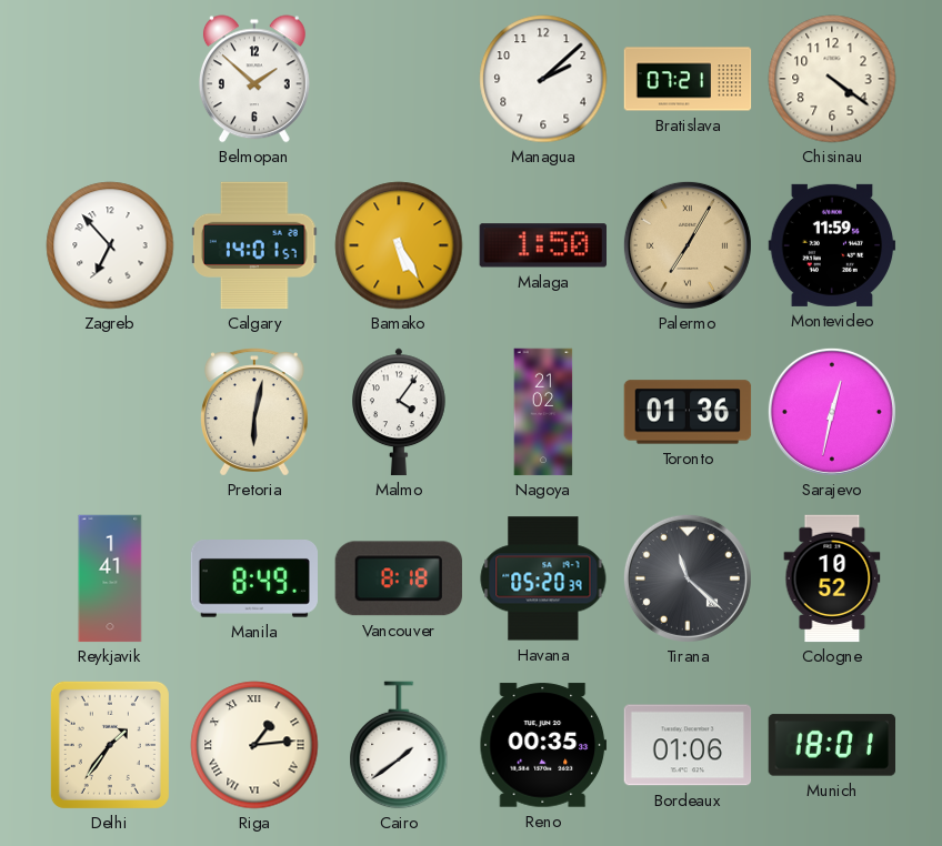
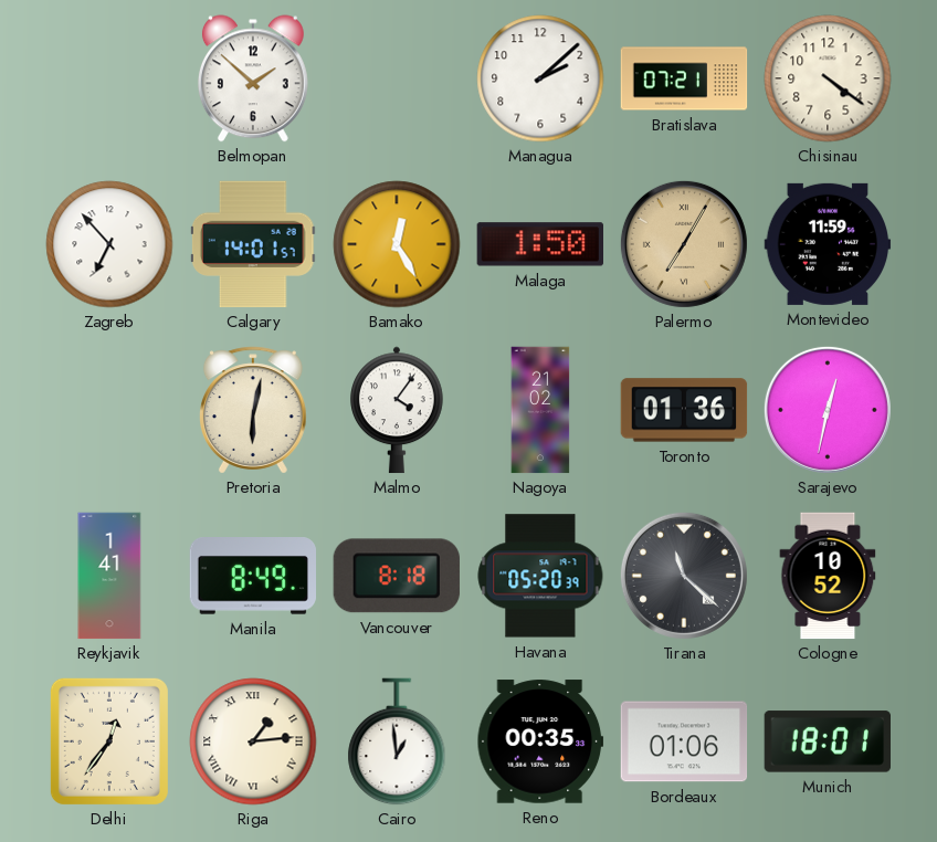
Bamako: 5:25 -> 12:25 (397, 244)
Delhi: 1:36 -> 12:36 (109, 741)
Cairo: 1:39 -> 12:59 (397, 741)
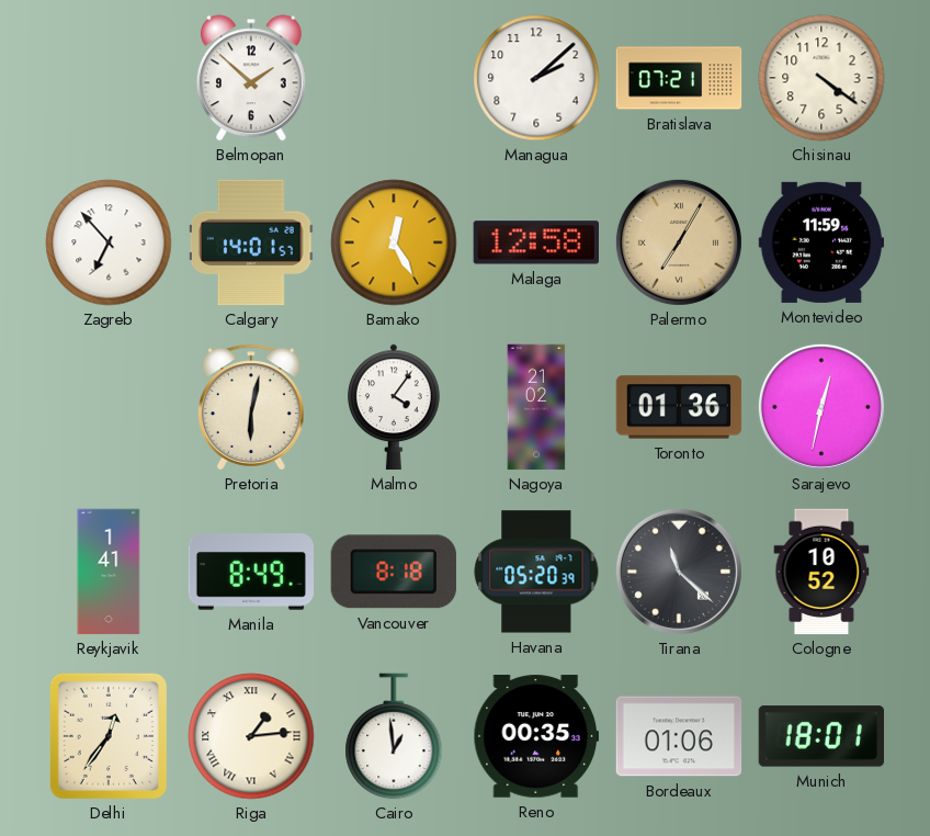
Malaga: 1:50 -> 12:58 (535, 242)
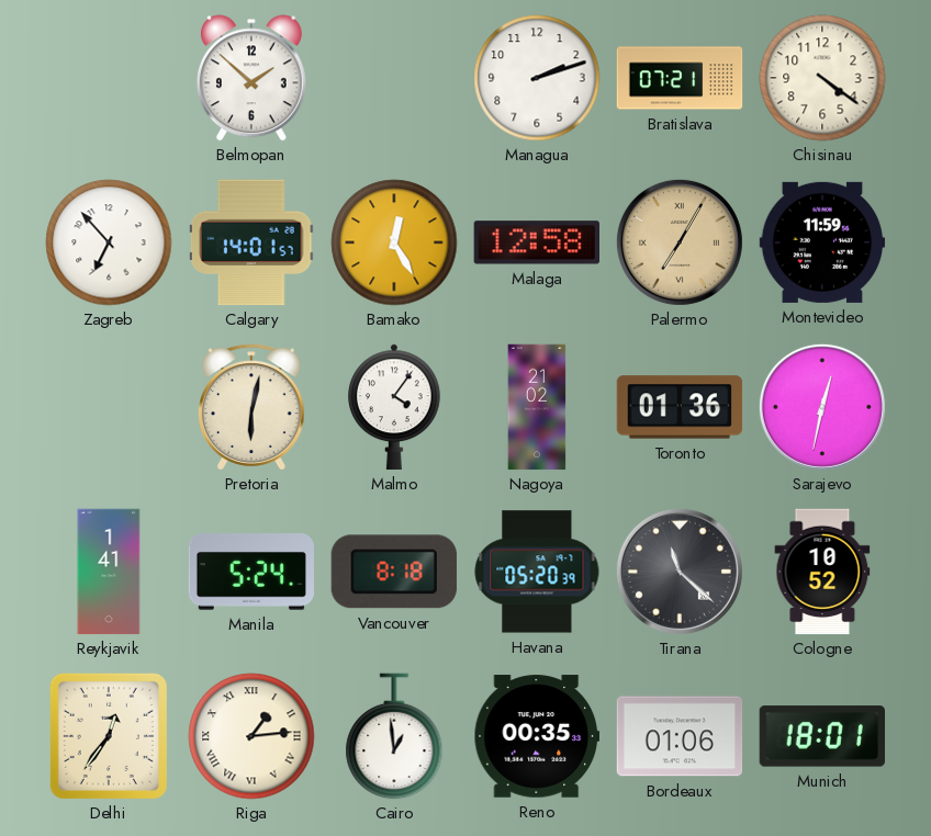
Managua: 2:08 -> 2:12 (537, 78)
Manila: 8:49 -> 5:24 (250, 573)
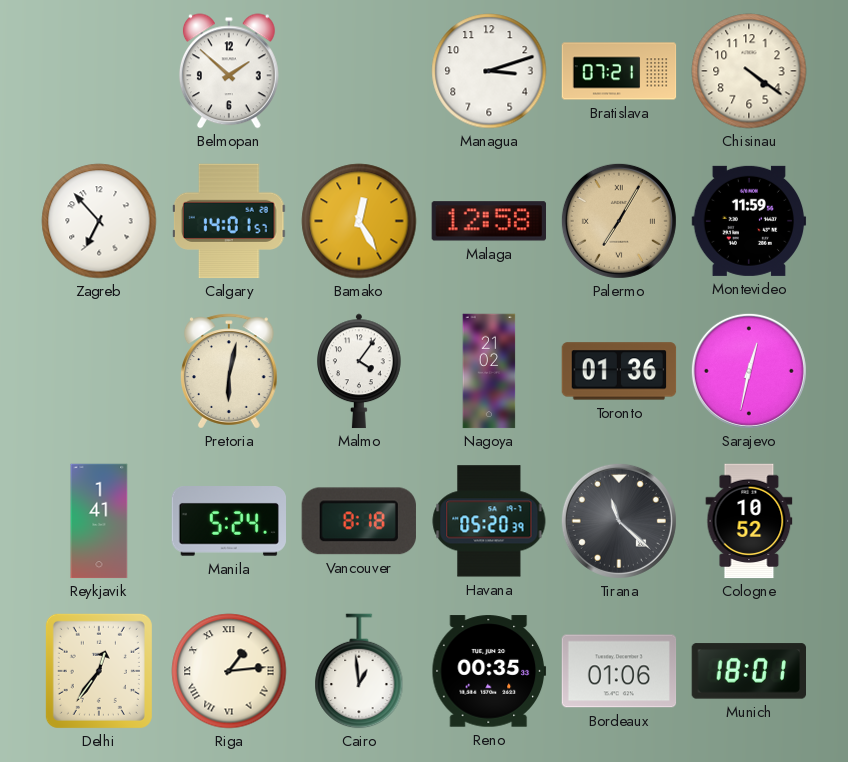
Managua: 2:12 -> 3:12 (489, 71)
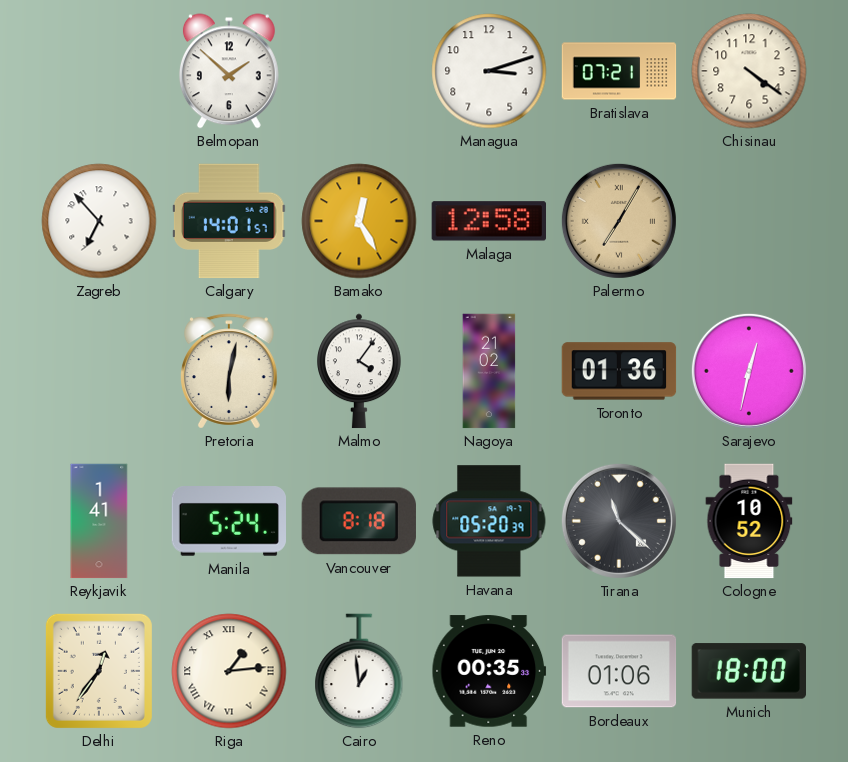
Montevideo: 11:59 -> none (749, 221)
Munich: 18:01 -> 18:00 (748, 671)
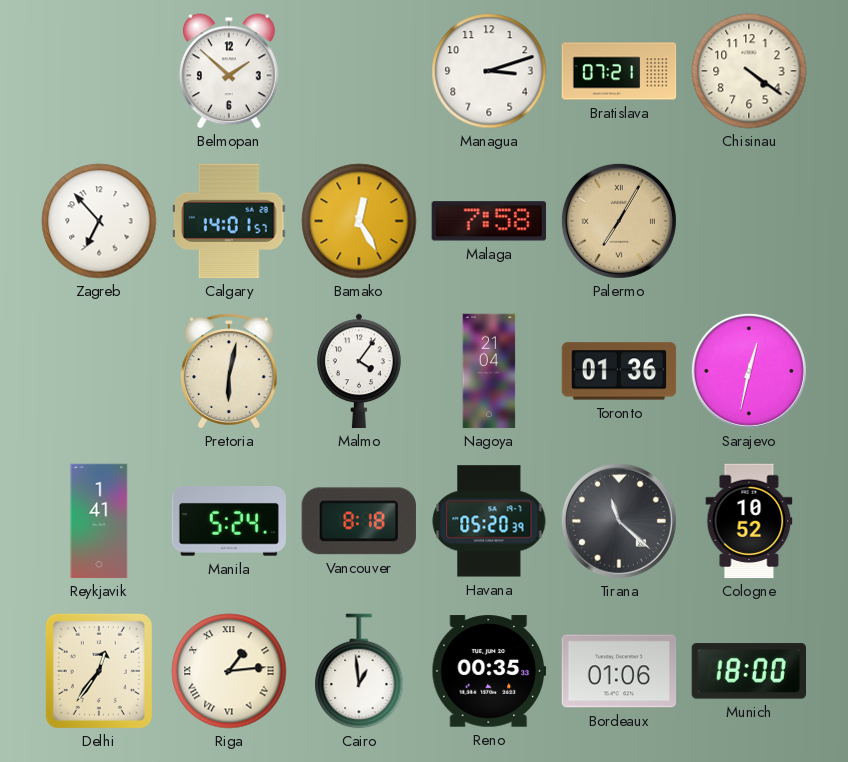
Malaga: 12:58 -> 7:58 (488, 221)
Nagoya: 21:02 -> 21:04 (489, 371)
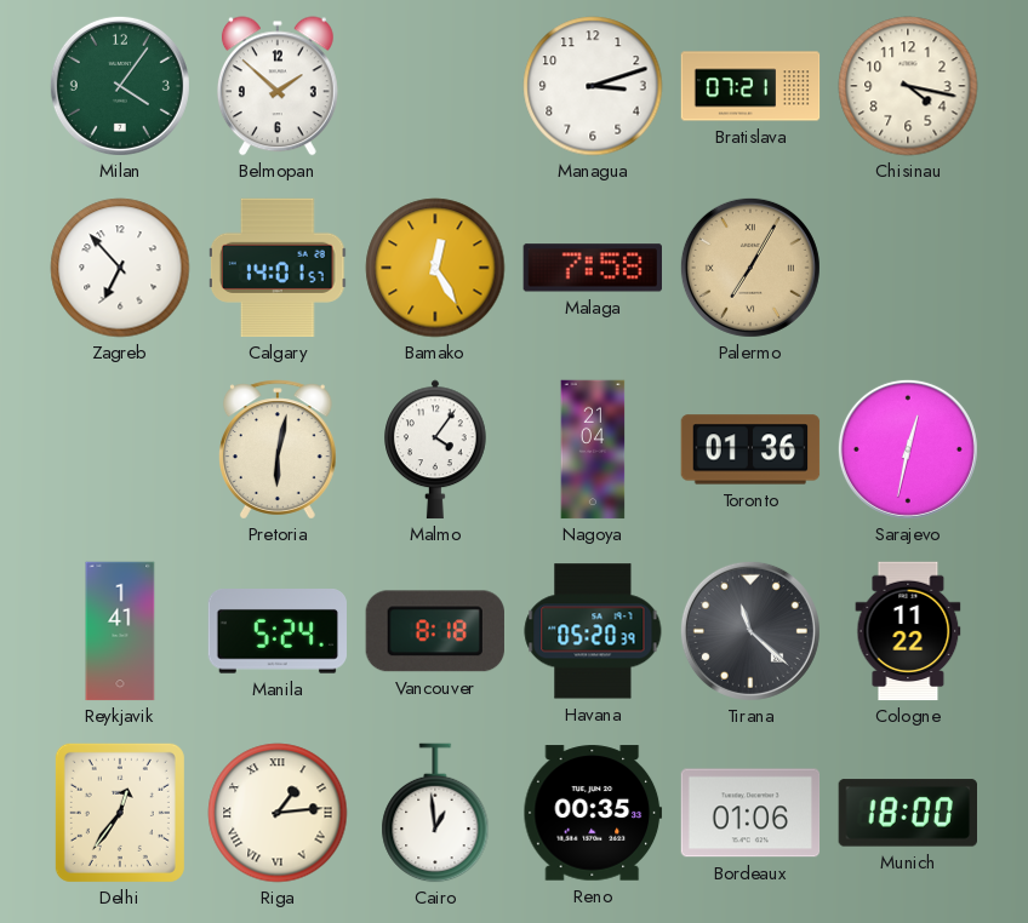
Milan: none -> 4:06 (120, 86)
Chisinau: 4:21 -> 4:17 (908, 86)
Cologne: 10:52 -> 11:22 (908, 631)
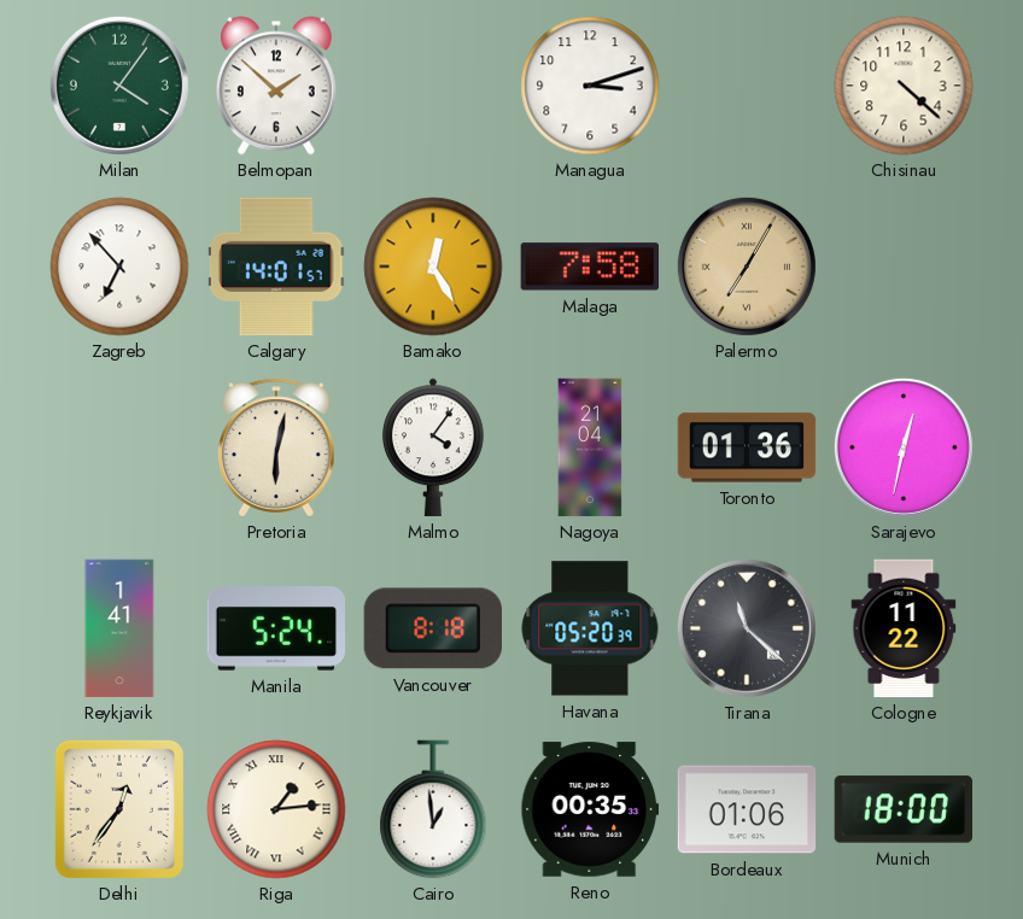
Bratislava: 07:21 -> none (750, 86)
Chisinau: 4:17 -> 4:22 (904, 86)
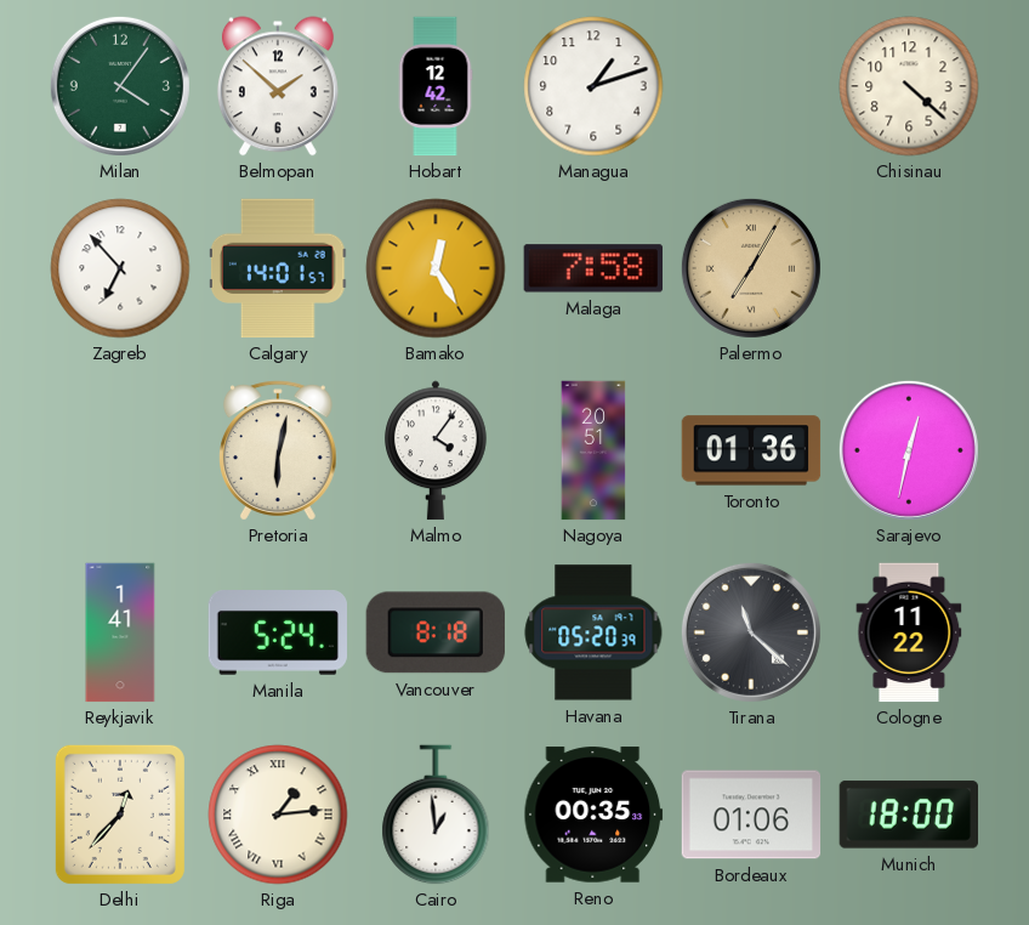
Hobart: none -> 12:42 (436, 86)
Managua: 3:12 -> 1:12 (593, 86)
Nagoya: 21:04 -> 20:51 (593, 450)
Delhi: 12:36 -> 12:37 (120, 815)
